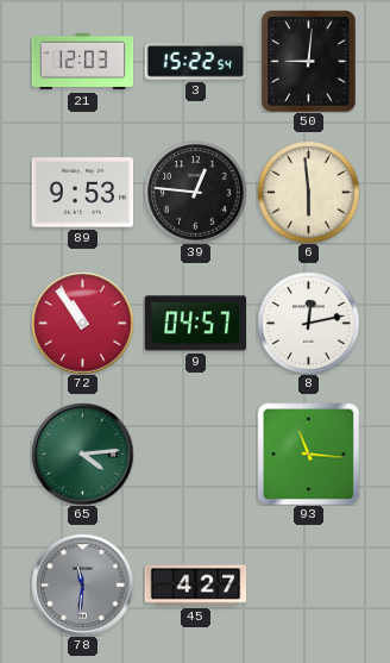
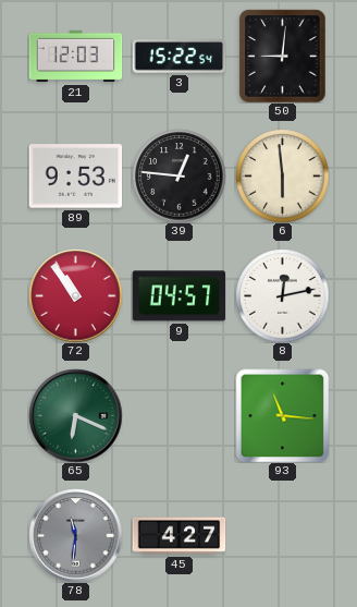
65: 4:14 -> 6:19 (75, 415)
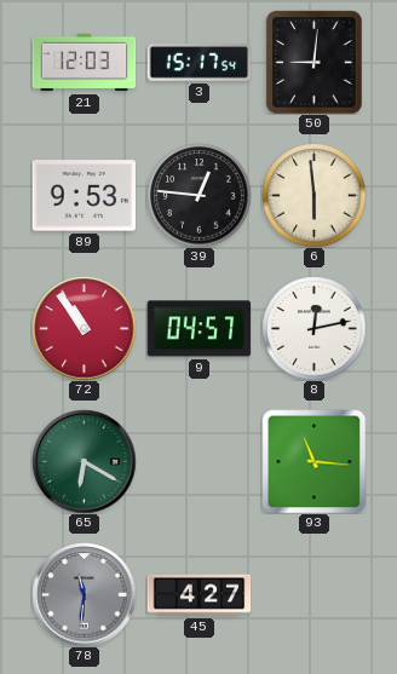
3: 15:22 -> 15:17 (198, 63)
65: 6:19 -> 6:20 (84, 461)
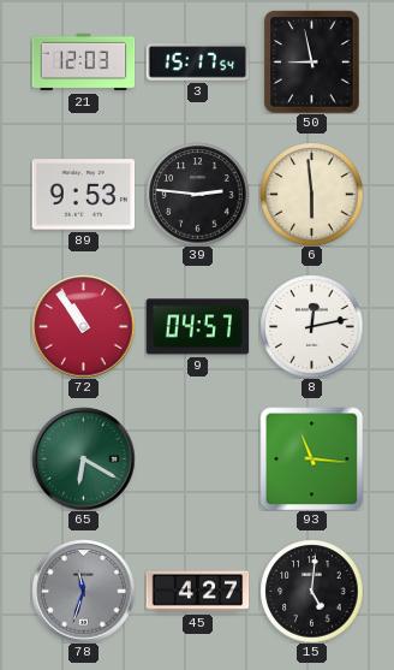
50: 9:01 -> 8:58 (312, 61)
39: 12:46 -> 2:46 (197, 194)
78: 11:31 -> 11:33 (83, 591)
15: none -> 5:01 (311, 591)
